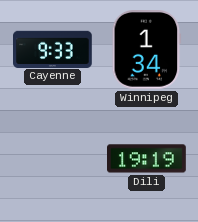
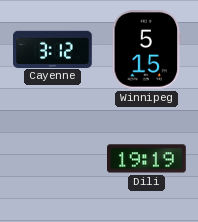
Cayenne: 9:33 -> 3:12 (53, 49)
Winnipeg: 1:34 -> 5:15 (147, 50)
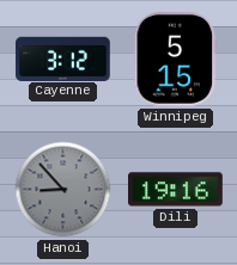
Hanoi: none -> 8:53 (63, 190)
Dili: 19:19 -> 19:16 (176, 190)
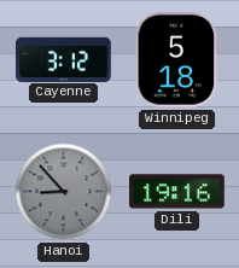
Winnipeg: 5:15 -> 5:18 (177, 60)
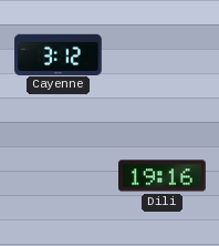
Winnipeg: 5:18 -> none (177, 60)
Hanoi: 8:53 -> none (64, 192)
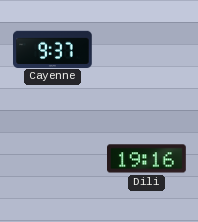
Cayenne: 3:12 -> 9:37 (53, 49)
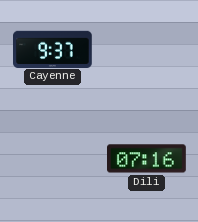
Dili: 19:16 -> 07:16 (147, 159)
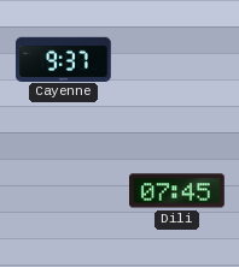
Dili: 07:16 -> 07:45 (177, 191)
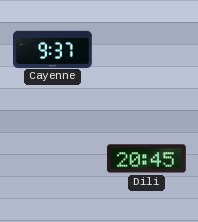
Dili: 07:45 -> 20:45 (147, 159)
